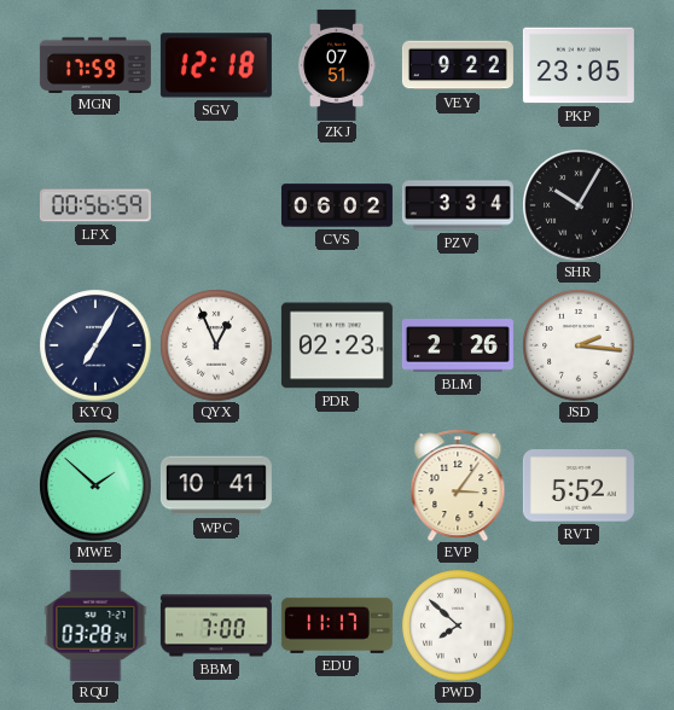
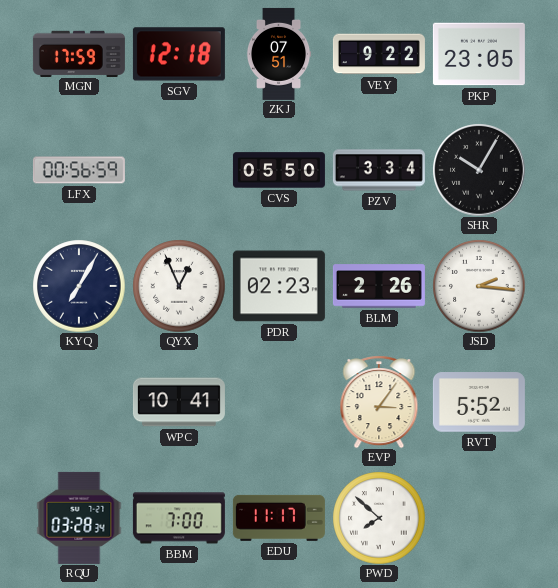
CVS: 06:02 -> 05:50 (279, 170)
MWE: 1:52 -> none (95, 485)
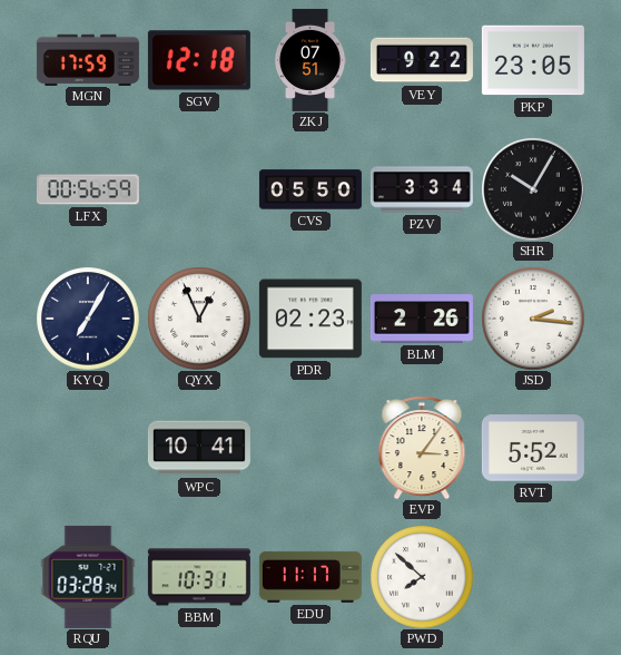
BBM: 7:00 -> 10:31 (199, 577)
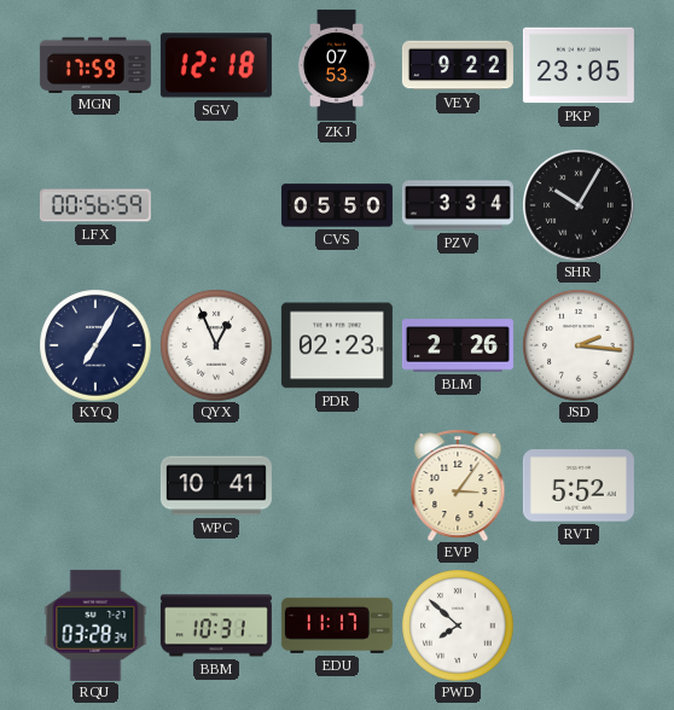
ZKJ: 07:51 -> 07:53 (337, 65)
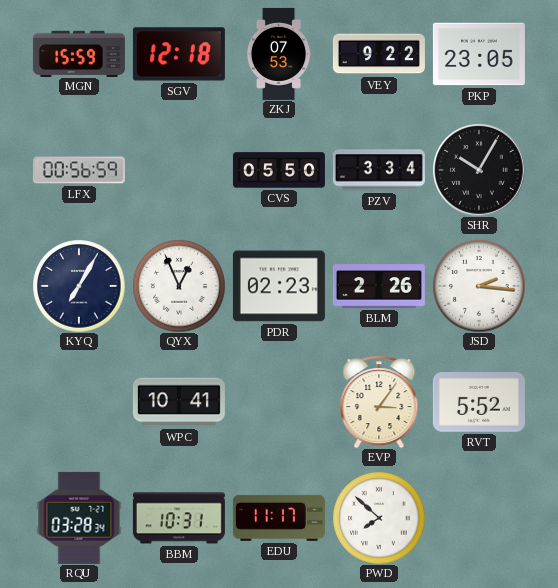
MGN: 17:59 -> 15:59 (79, 53)
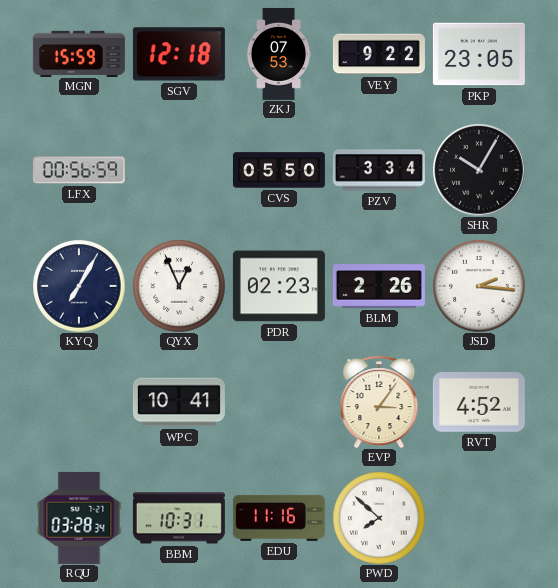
RVT: 5:52 -> 4:52 (479, 402)
EDU: 11:17 -> 11:16 (279, 518)
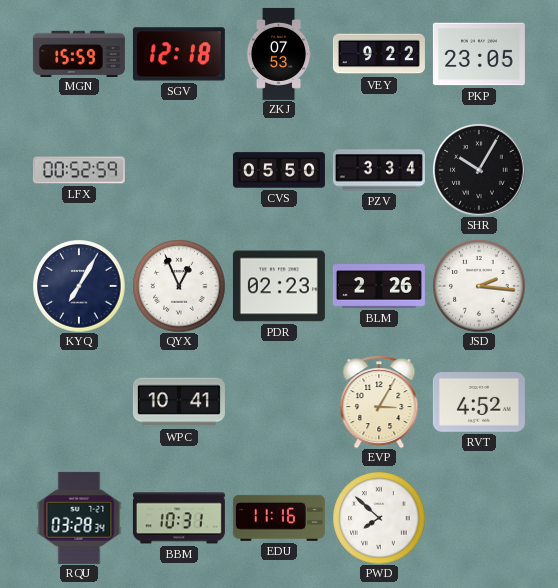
LFX: 00:56 -> 00:52 (79, 170)
EVP: 3:06 -> 3:05 (379, 402)
